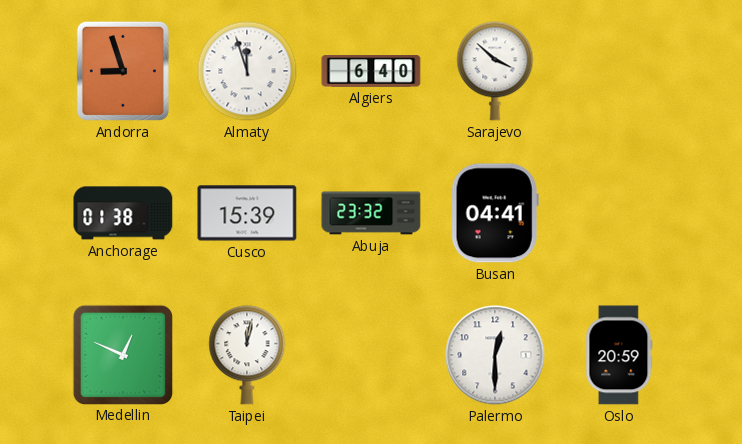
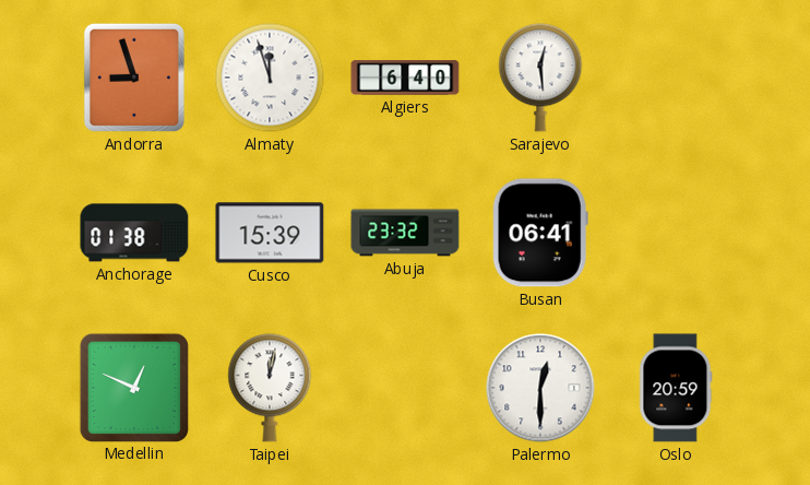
Sarajevo: 3:52 -> 12:29 (540, 78)
Busan: 04:41 -> 06:41 (540, 233)
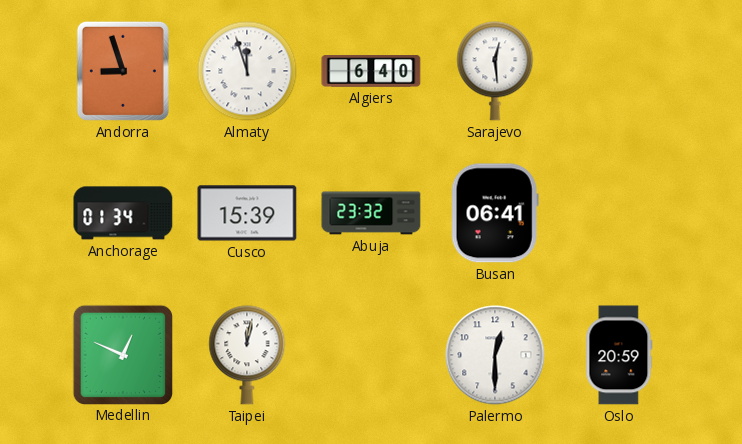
Anchorage: 01:38 -> 01:34 (123, 213)
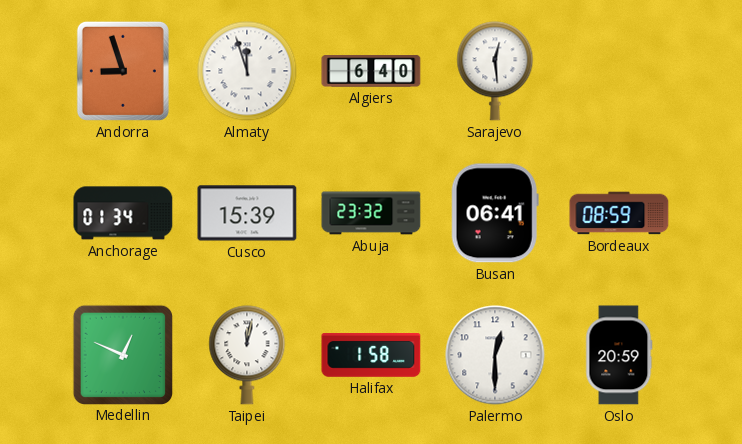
Bordeaux: none -> 08:59 (619, 213)
Halifax: none -> 1:58 (371, 356)
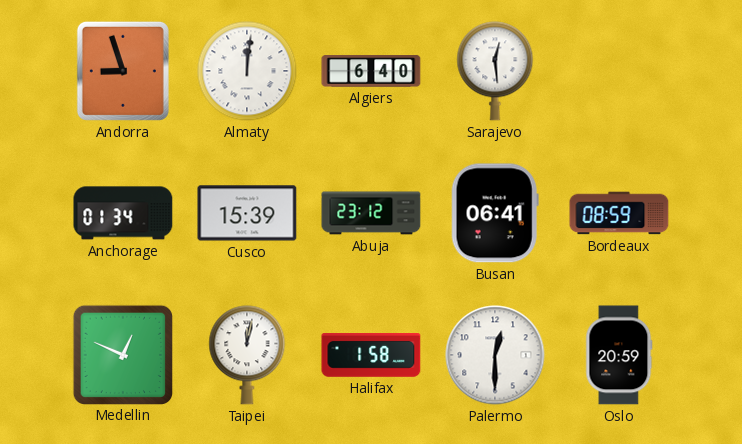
Almaty: 11:57 -> 12:01 (247, 71)
Abuja: 23:32 -> 23:12 (371, 213)
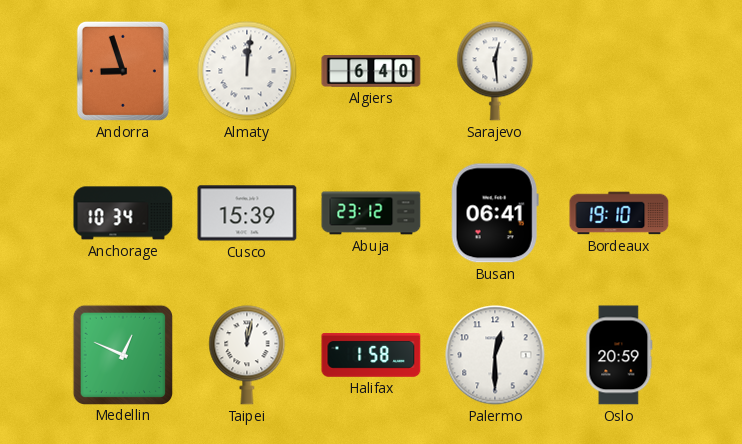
Anchorage: 01:34 -> 10:34 (123, 213)
Bordeaux: 08:59 -> 19:10 (619, 213)
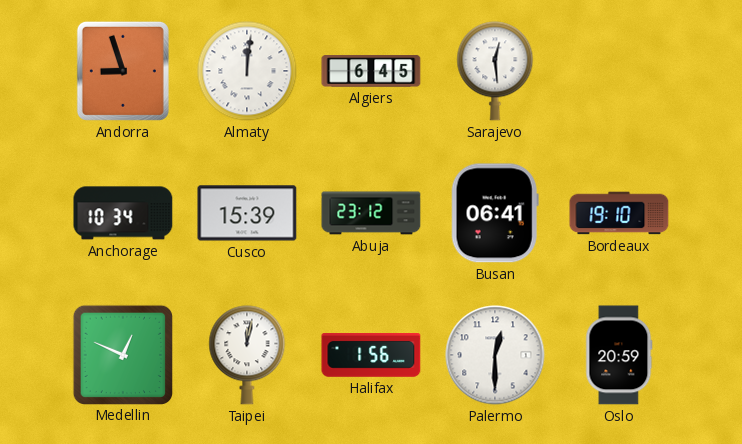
Algiers: 6:40 -> 6:45 (371, 71)
Halifax: 1:58 -> 1:56 (371, 356)
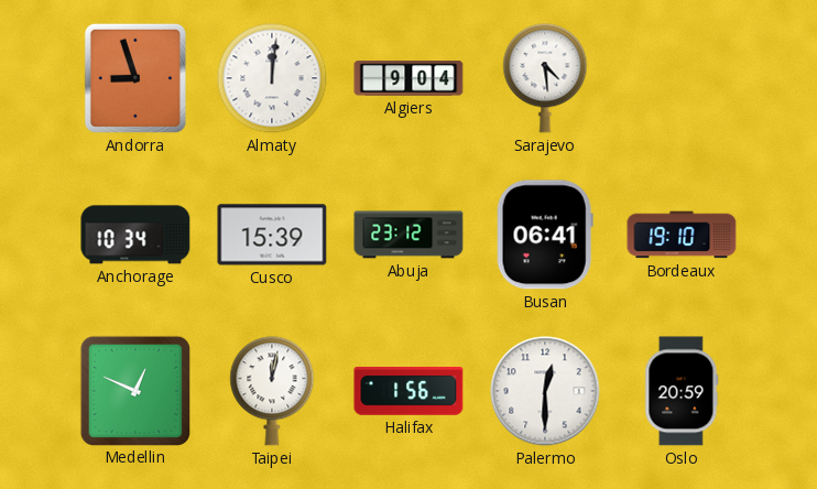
Algiers: 6:45 -> 9:04 (408, 78)
Sarajevo: 12:29 -> 4:29 (545, 78)
